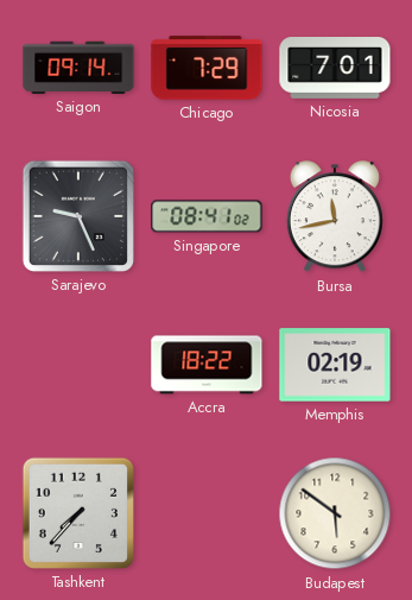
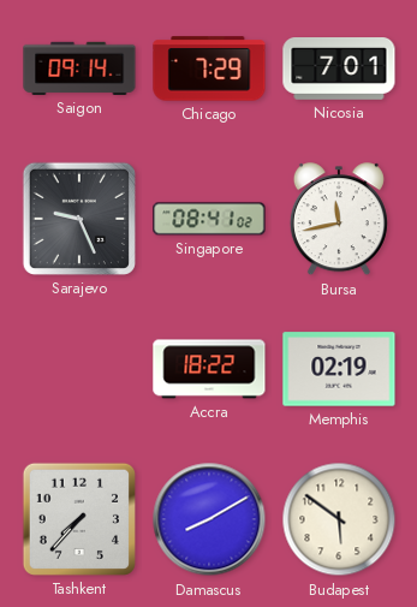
Damascus: none -> 8:10 (209, 519)
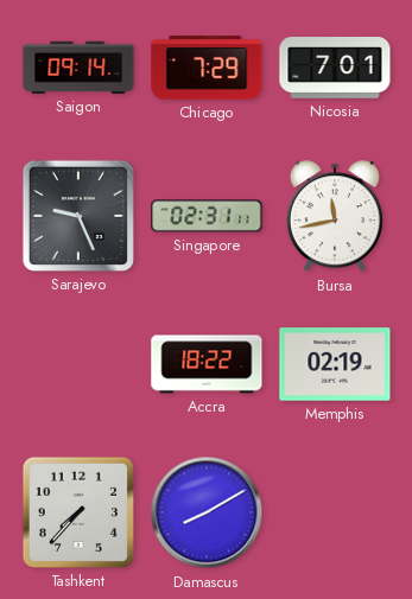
Singapore: 08:41 -> 02:31 (207, 216)
Budapest: 5:51 -> none (339, 519)
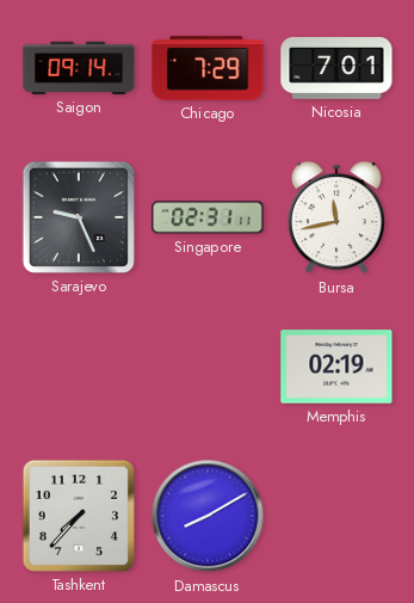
Accra: 18:22 -> none (207, 364)
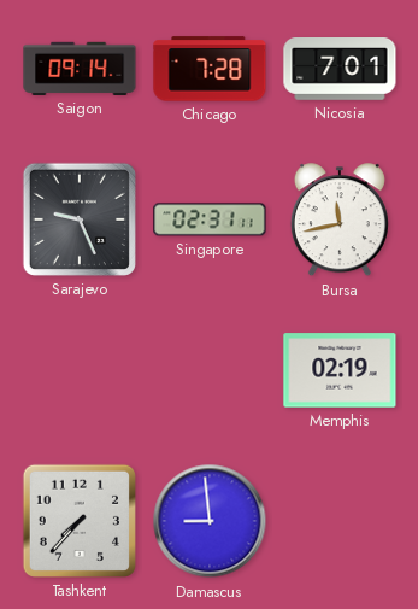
Chicago: 7:29 -> 7:28 (210, 69)
Damascus: 8:10 -> 8:59 (210, 521)
